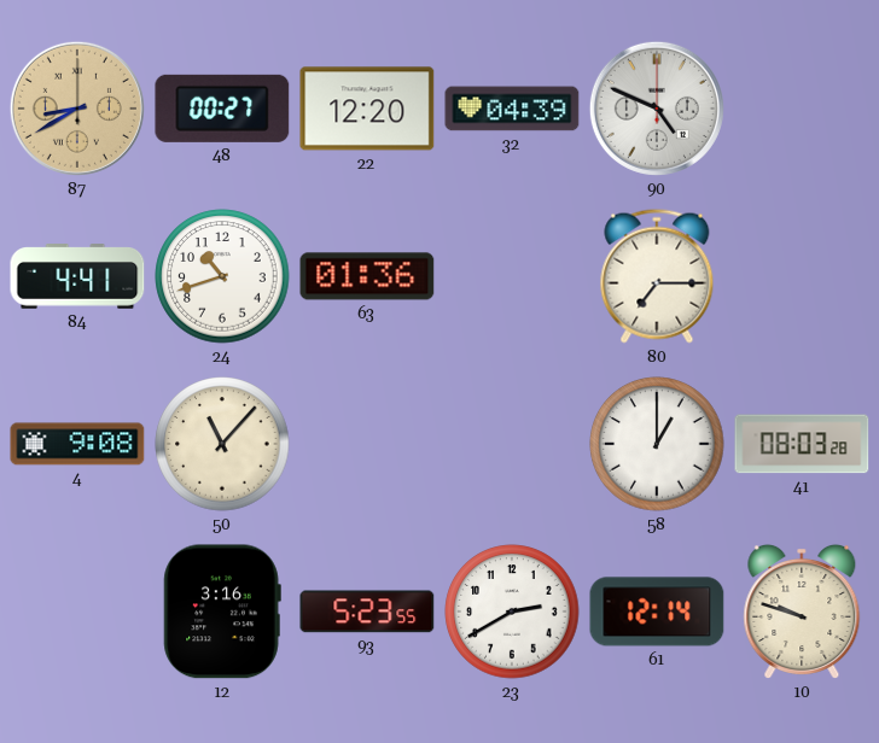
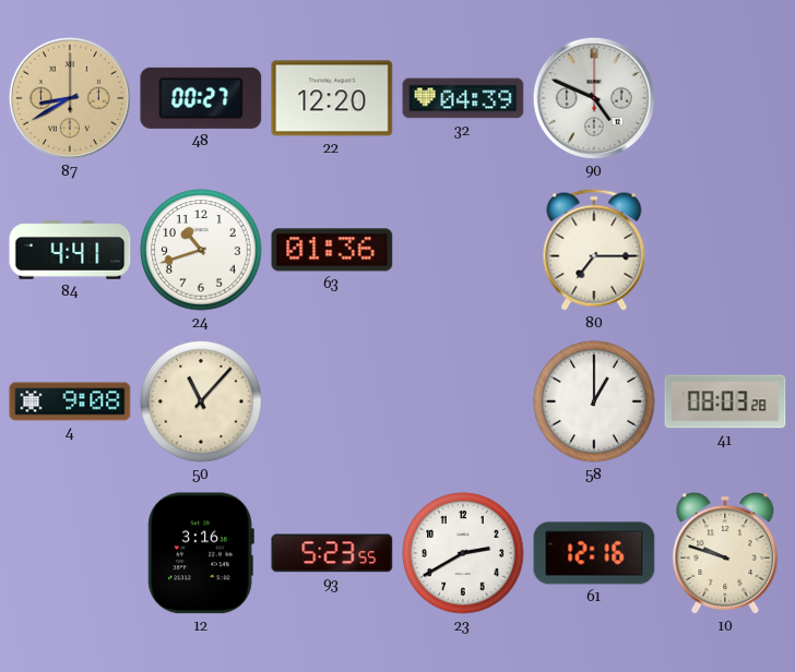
61: 12:14 -> 12:16 (594, 553)
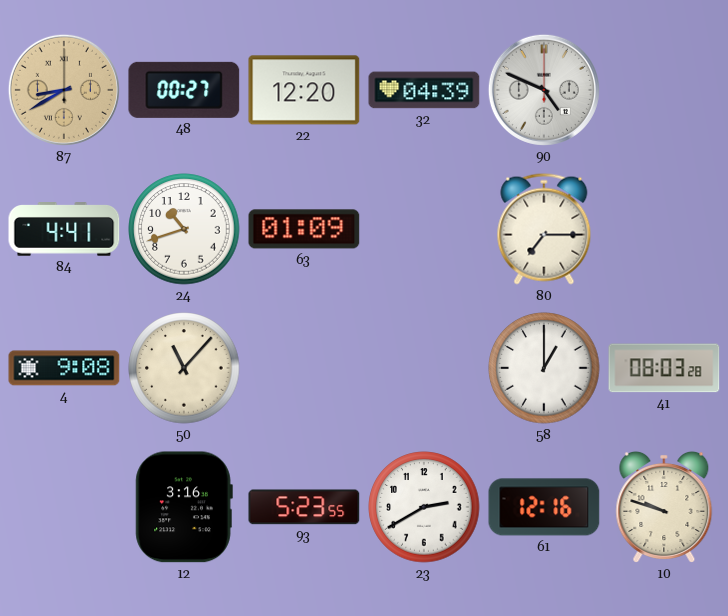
63: 01:36 -> 01:09 (304, 229)
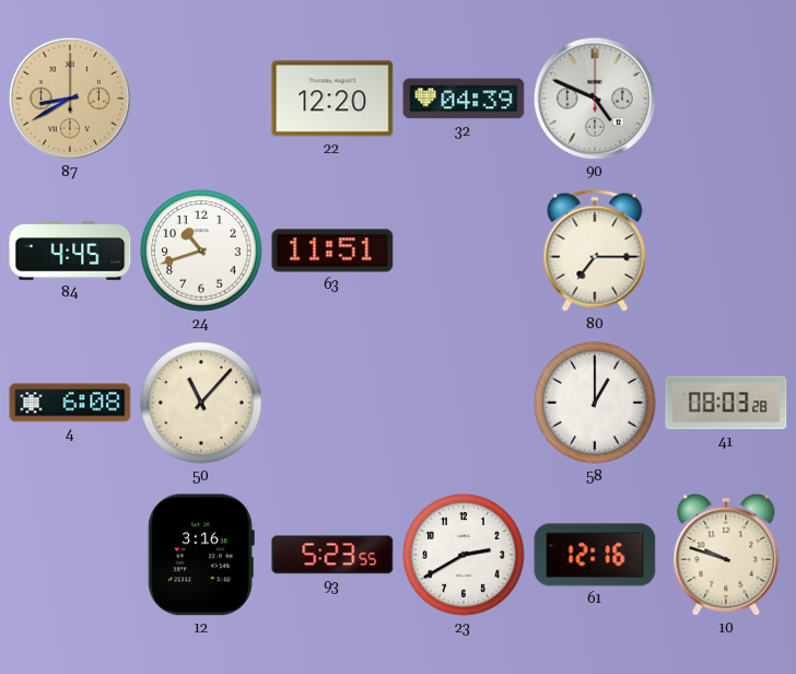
48: 00:27 -> none (184, 90)
84: 4:41 -> 4:45 (70, 251)
63: 01:09 -> 11:51 (332, 251)
4: 9:08 -> 6:08 (70, 403)
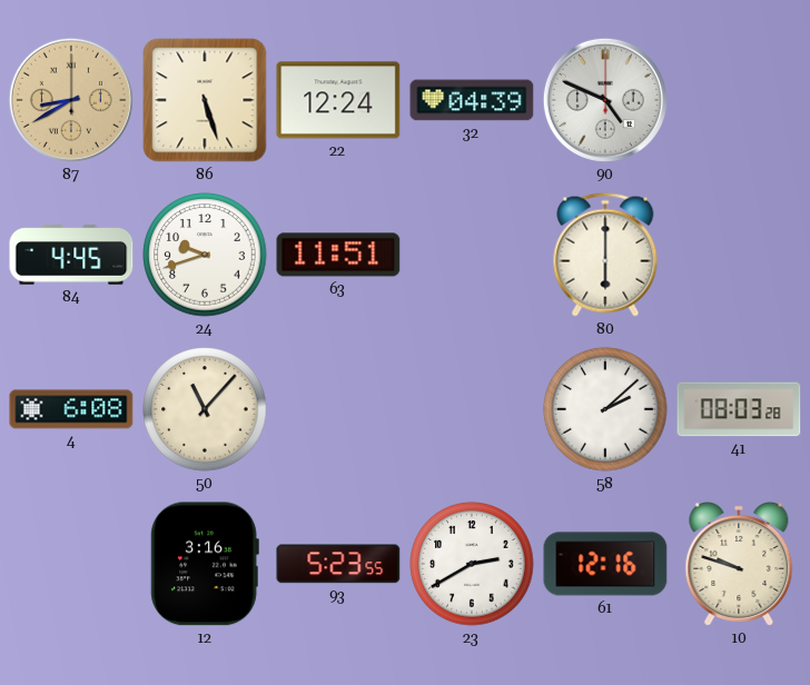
86: none -> 5:27 (205, 100)
22: 12:20 -> 12:24 (338, 100)
24: 10:42 -> 9:42 (205, 255)
80: 7:15 -> 6:00 (605, 255)
58: 1:00 -> 2:08 (605, 409)
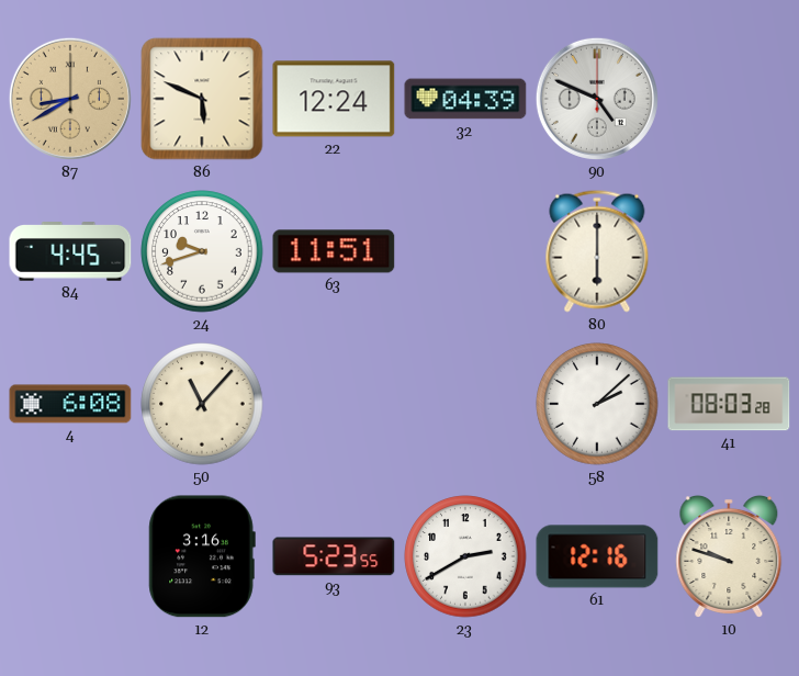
86: 5:27 -> 5:49 (202, 99)
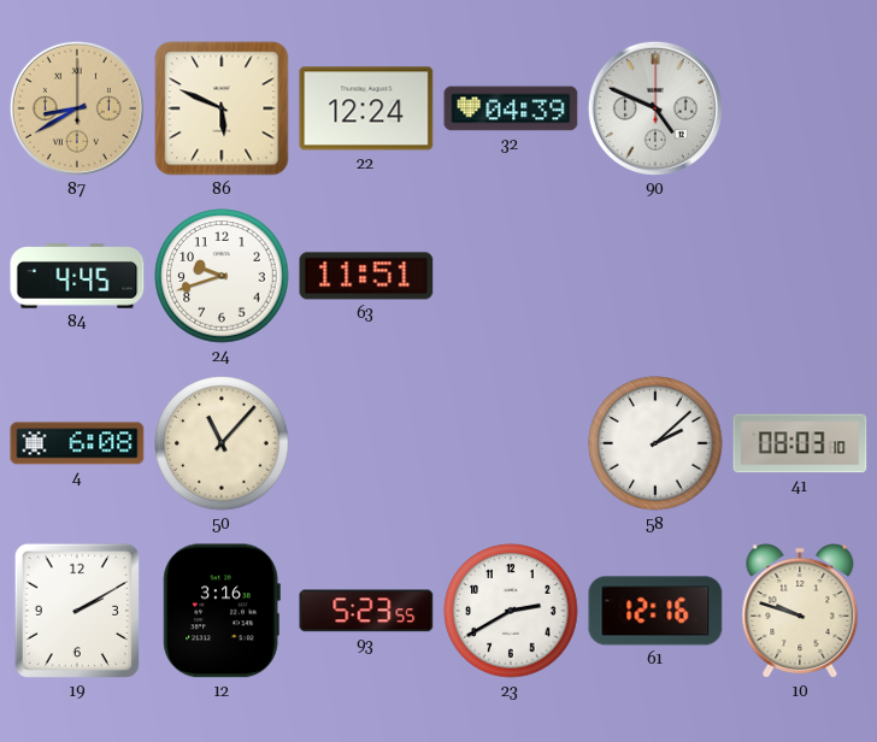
80: 6:00 -> none (597, 251)
41: 08:03:28 -> 08:03:10 (800, 443)
19: none -> 2:10 (77, 611)
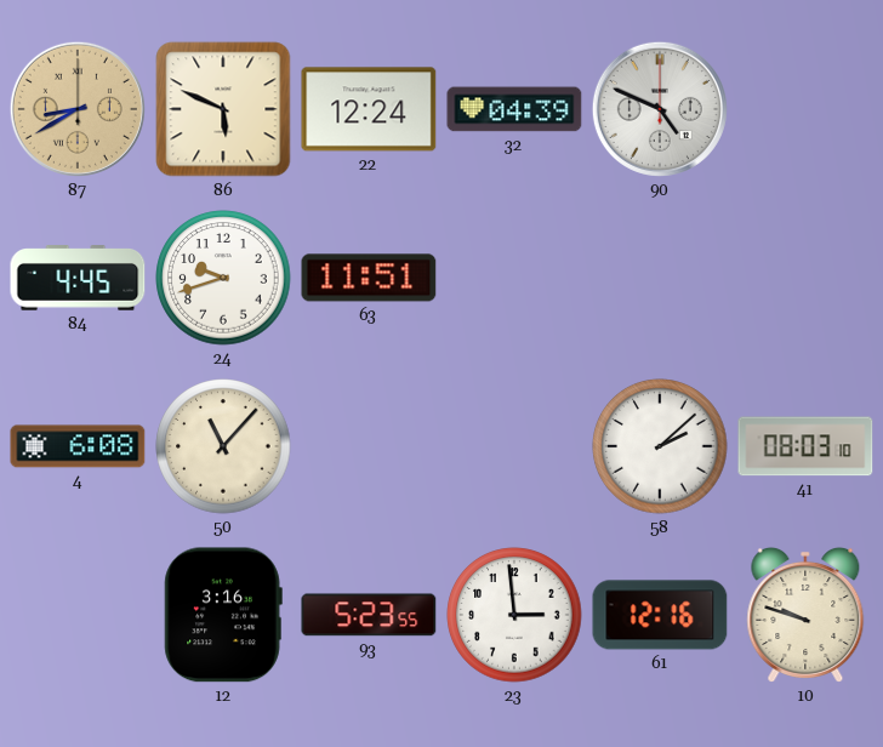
19: 2:10 -> none (77, 611)
23: 2:40 -> 2:59 (514, 615)
